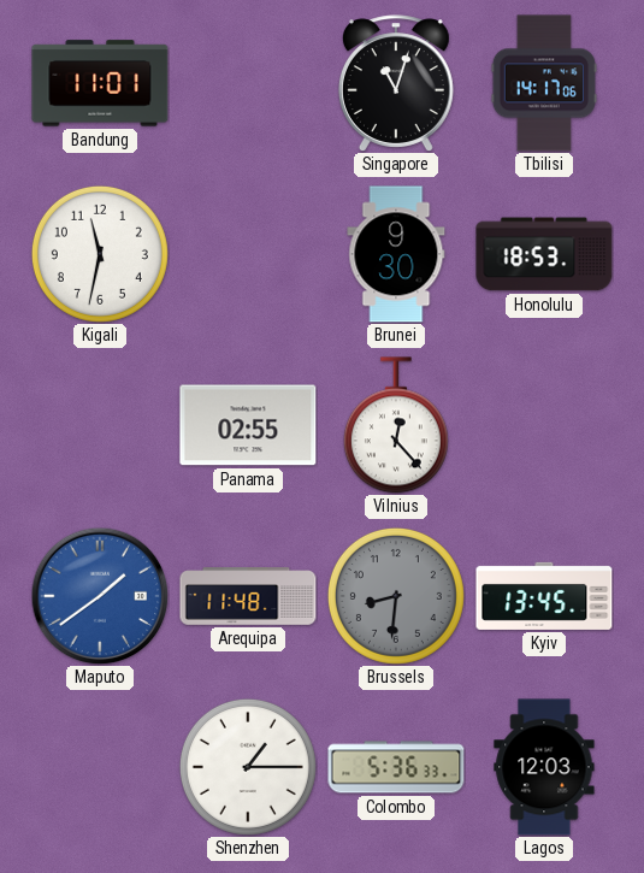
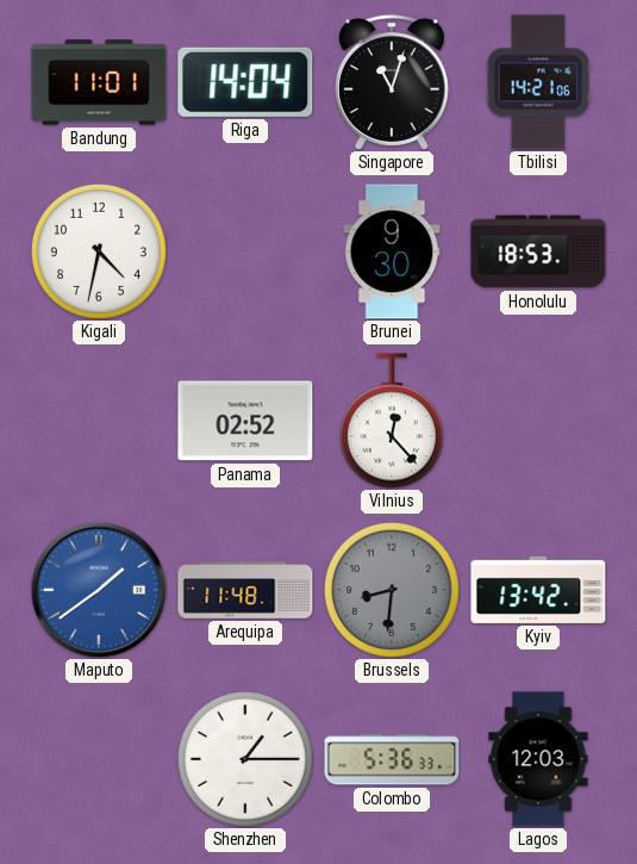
Riga: none -> 14:04 (245, 82)
Tbilisi: 14:17 -> 14:21 (538, 82)
Kigali: 11:32 -> 4:32 (99, 251)
Panama: 02:55 -> 02:52 (245, 421)
Kyiv: 13:45 -> 13:42 (538, 590)
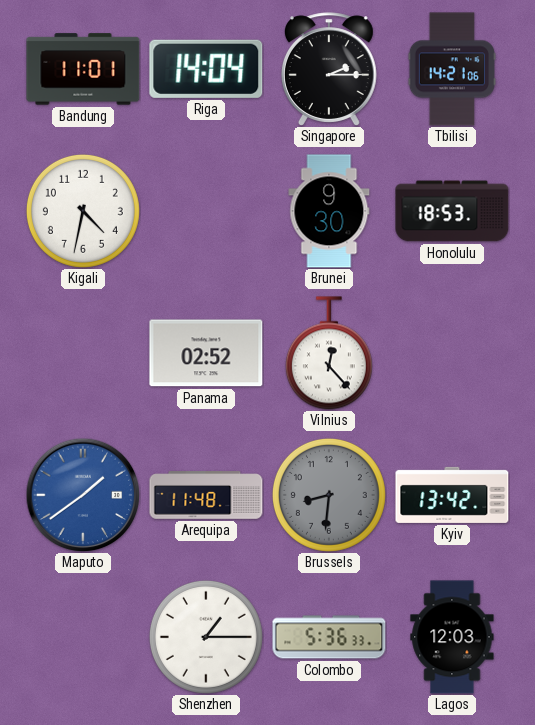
Singapore: 11:03 -> 2:15 (329, 69)
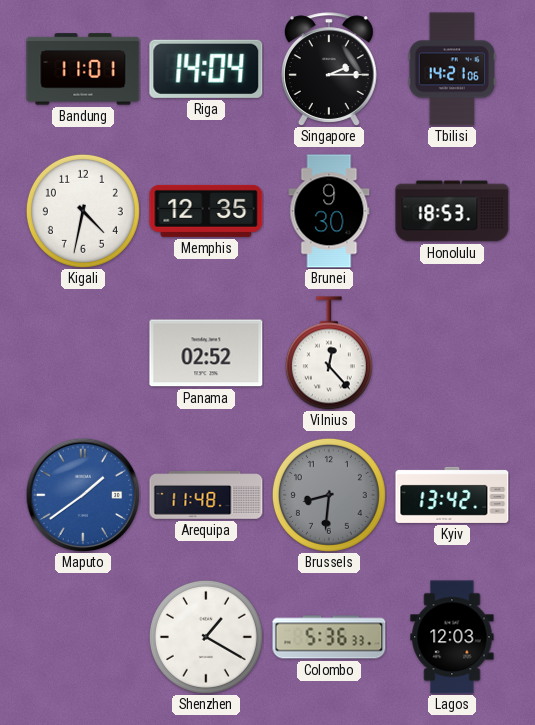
Memphis: none -> 12:35 (206, 211)
Shenzhen: 1:15 -> 1:20 (206, 637)
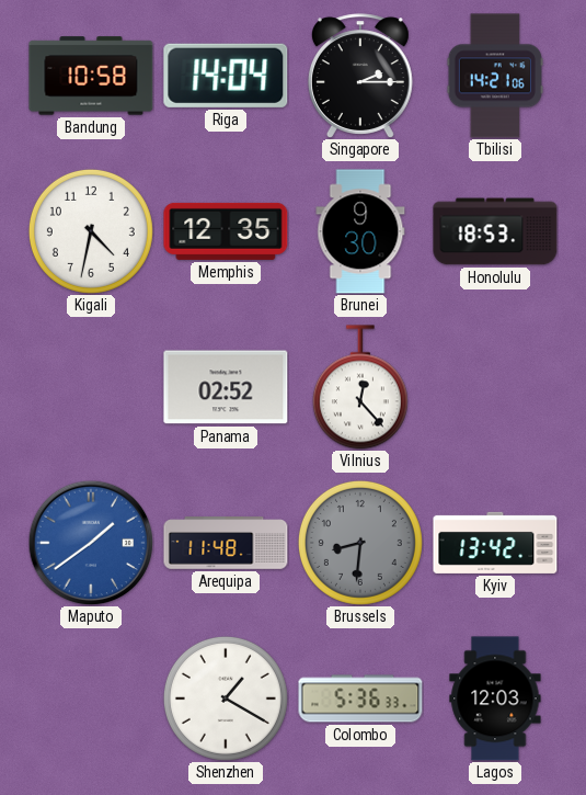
Bandung: 11:01 -> 10:58 (91, 76)
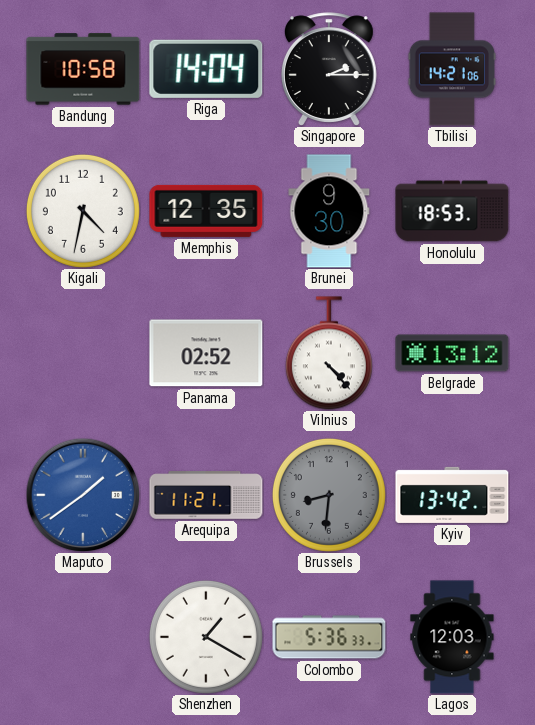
Vilnius: 12:23 -> 4:23 (329, 353)
Belgrade: none -> 13:12 (452, 353)
Arequipa: 11:48 -> 11:21 (206, 495)
